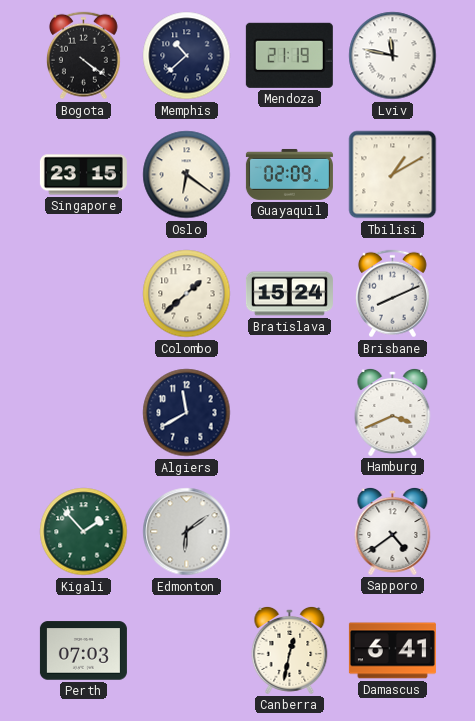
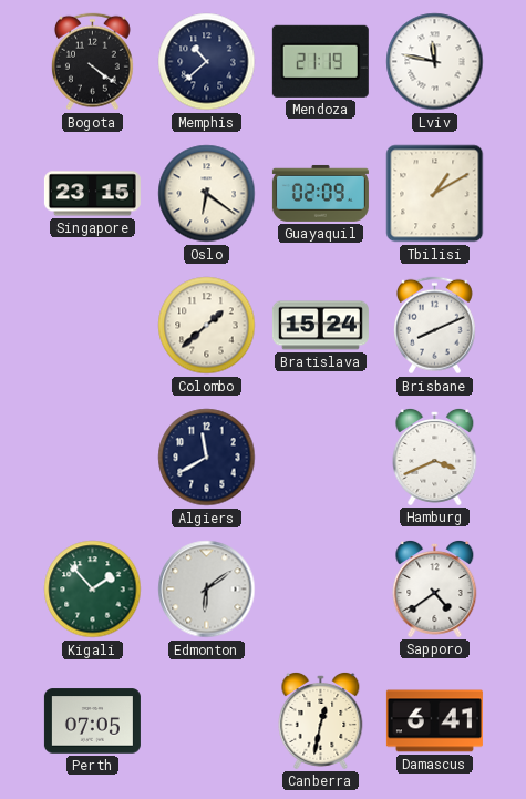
Perth: 07:03 -> 07:05 (92, 721)
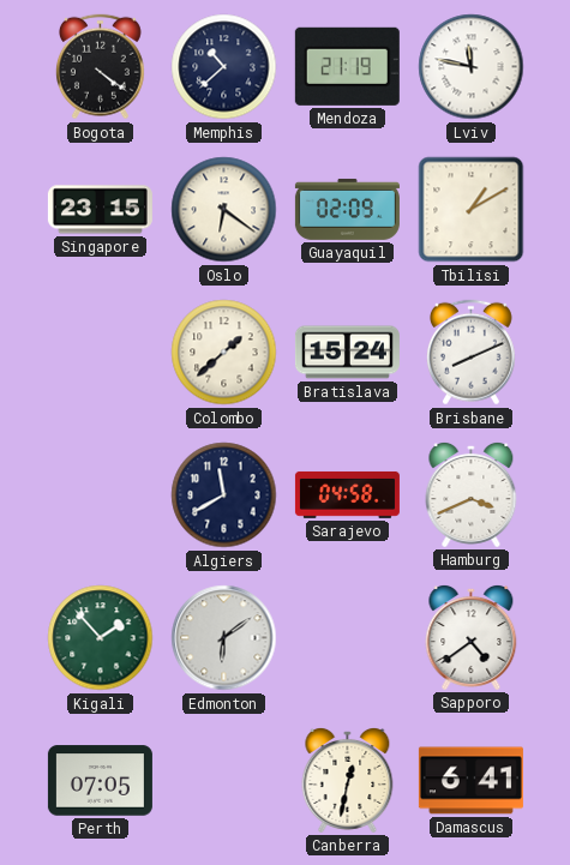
Sarajevo: none -> 04:58 (347, 494)
